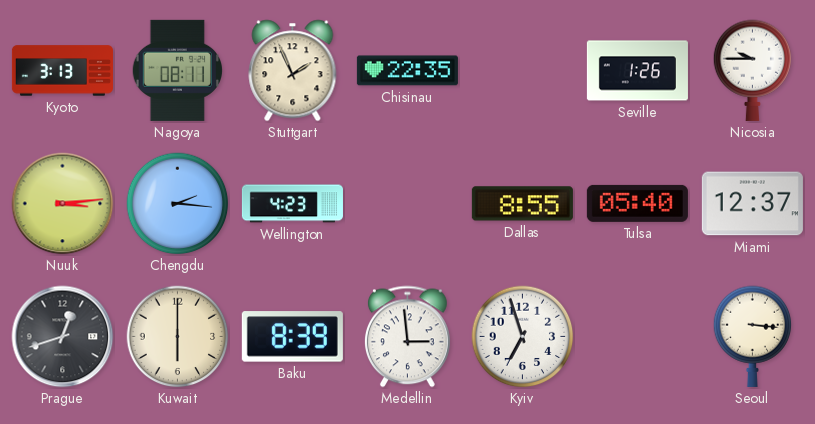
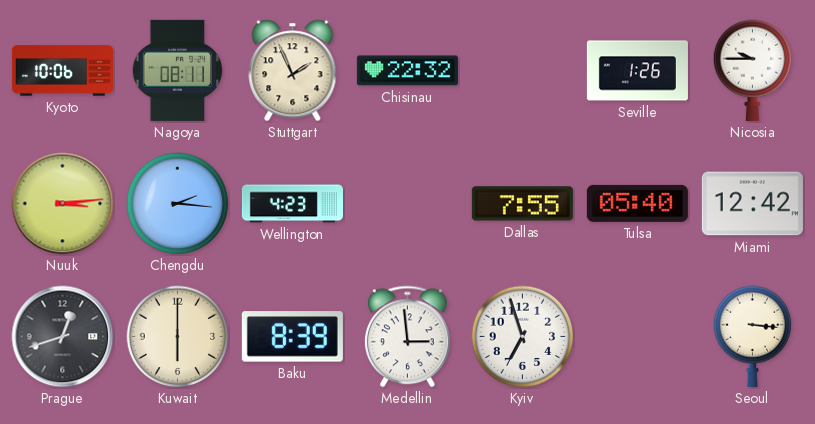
Kyoto: 3:13 -> 10:06 (62, 71)
Chisinau: 22:35 -> 22:32 (407, 71)
Dallas: 8:55 -> 7:55 (522, 204)
Miami: 12:37 -> 12:42 (752, 204)
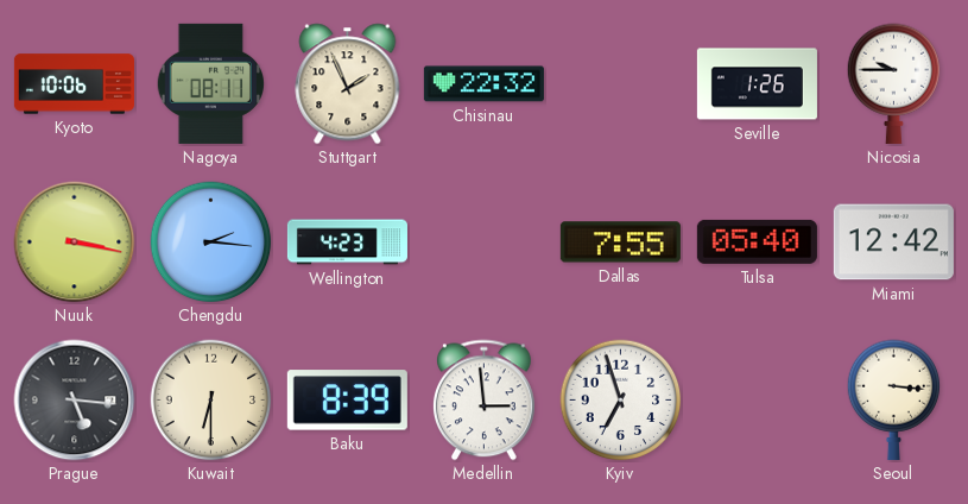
Nuuk: 3:14 -> 3:17 (75, 242)
Prague: 12:42 -> 5:16 (75, 401)
Kuwait: 6:00 -> 6:30 (211, 401)
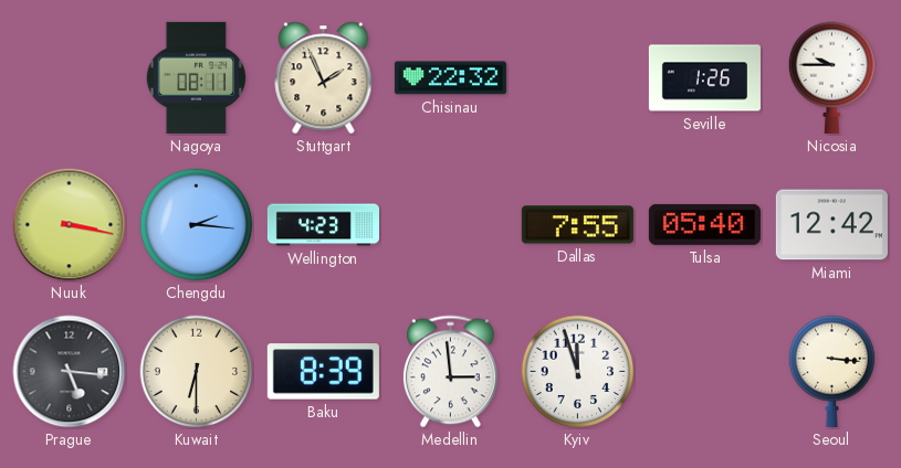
Kyoto: 10:06 -> none (74, 84)
Kyiv: 6:57 -> 11:57 (578, 372)
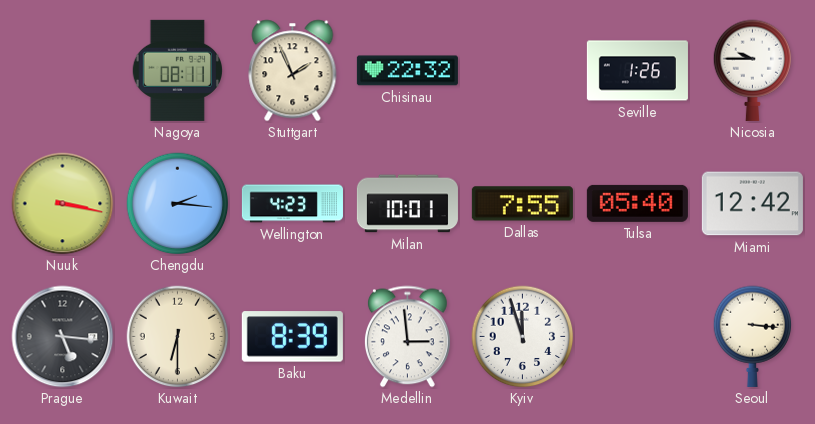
Milan: none -> 10:01 (407, 204)
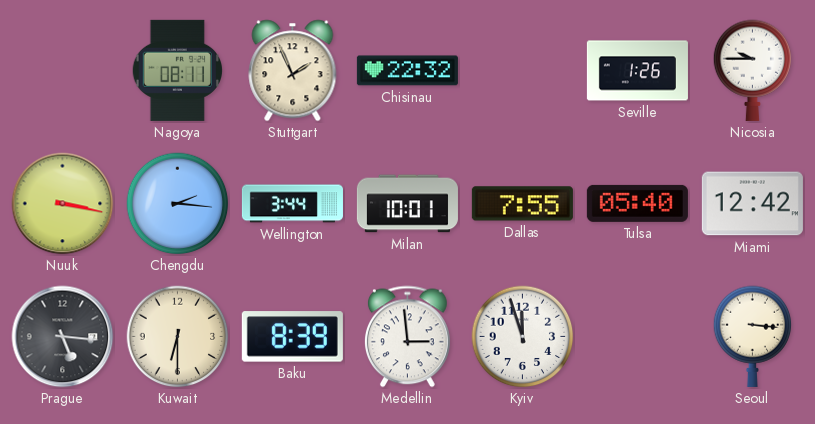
Wellington: 4:23 -> 3:44 (292, 204)
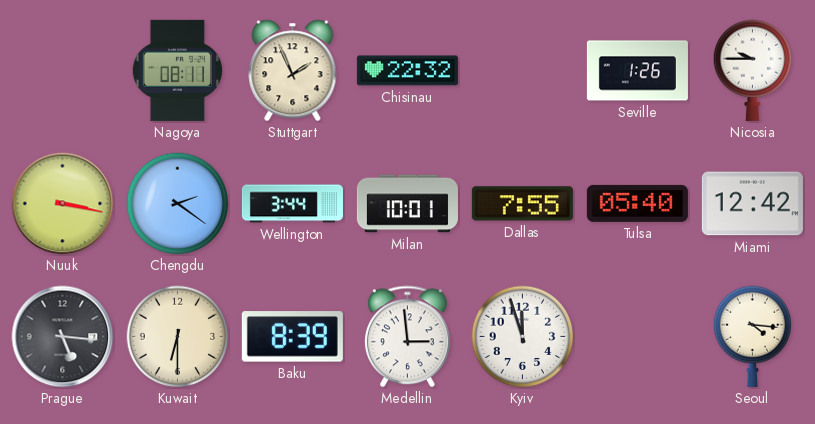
Chengdu: 2:16 -> 2:21 (178, 204)
Seoul: 3:16 -> 4:16 (753, 336)
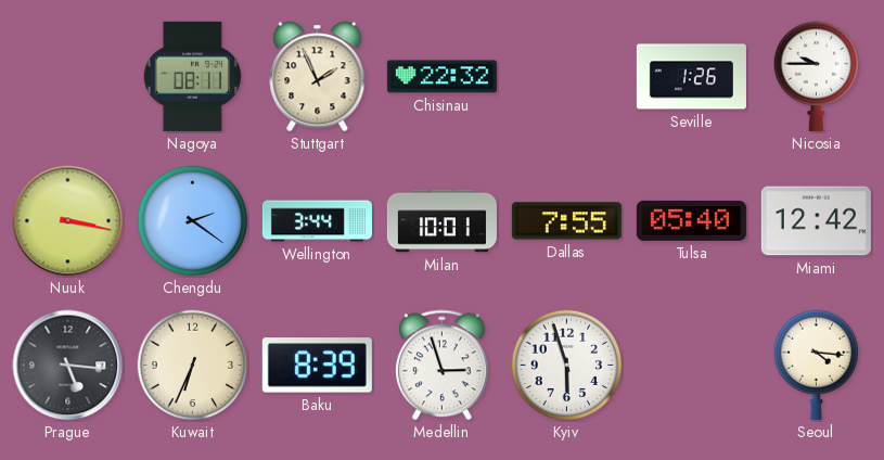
Kuwait: 6:30 -> 6:34 (193, 366)
Medellin: 2:59 -> 2:57 (441, 366)
Kyiv: 11:57 -> 5:57 (567, 366)
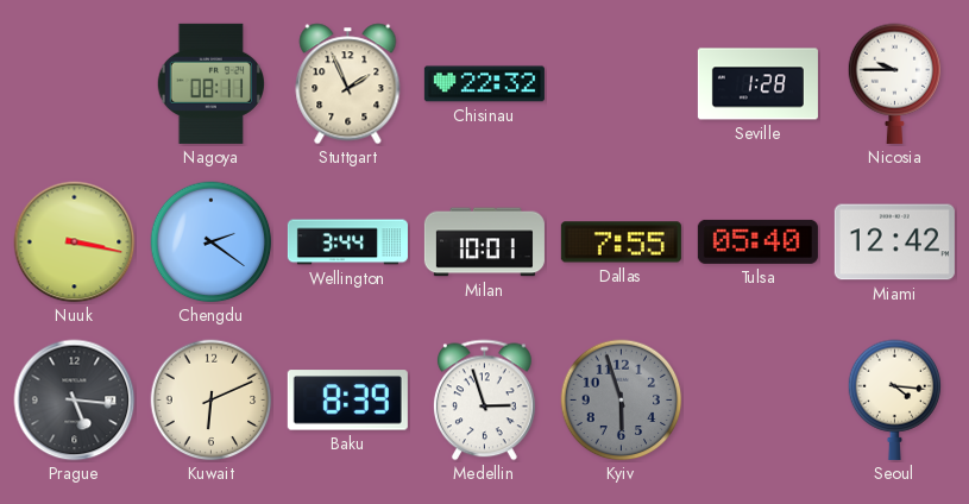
Seville: 1:26 -> 1:28 (757, 84)
Kuwait: 6:34 -> 6:11 (212, 401)
Kyiv dial: white -> grey (622, 401)
